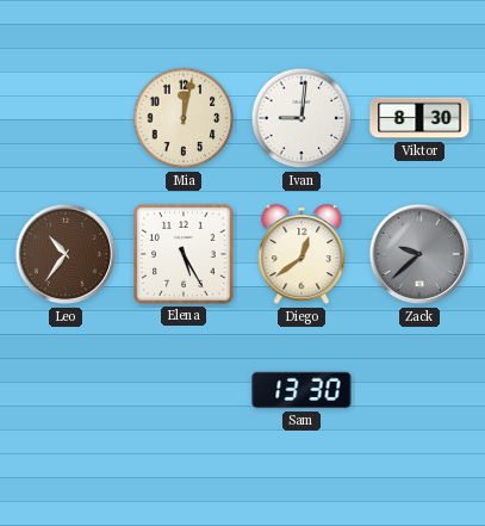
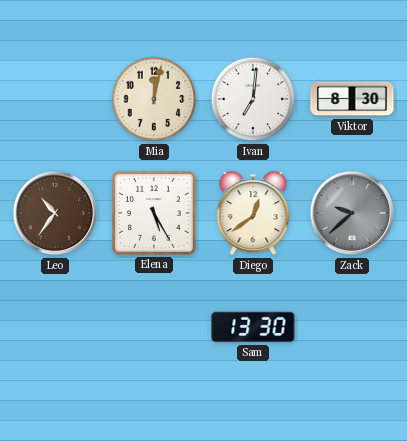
Ivan: 9:01 -> 7:01 (253, 99)
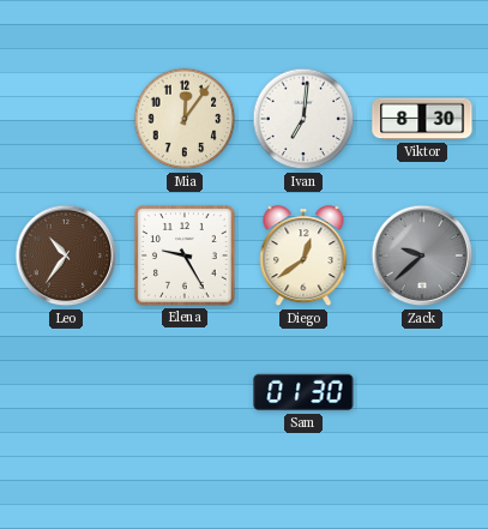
Mia: 12:02 -> 12:06 (185, 119)
Elena: 5:25 -> 9:25 (185, 256)
Sam: 13:30 -> 01:30 (303, 392)
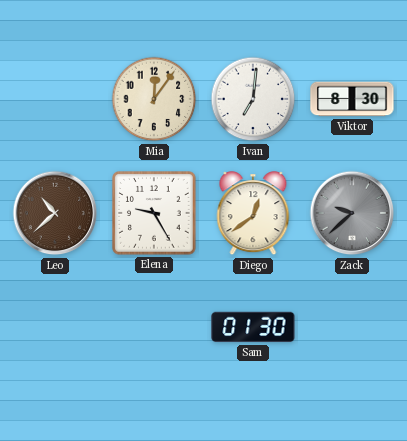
Leo: 10:36 -> 10:38 (55, 213)
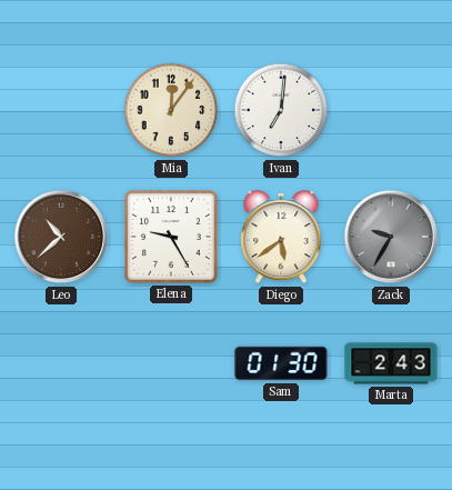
Viktor: 8:30 -> none (352, 99)
Diego: 12:39 -> 5:39 (281, 238)
Zack: 9:38 -> 9:35 (391, 237)
Marta: none -> 2:43 (391, 363)
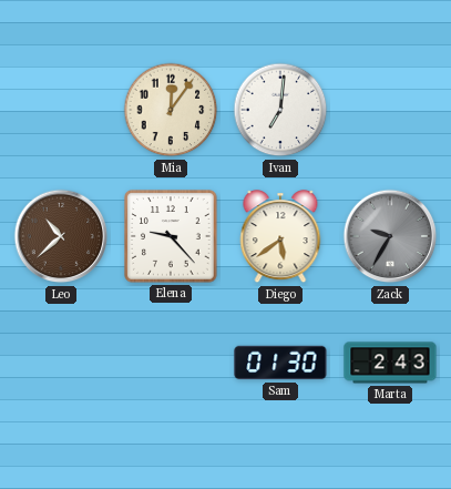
Elena: 9:25 -> 9:23 (171, 236)
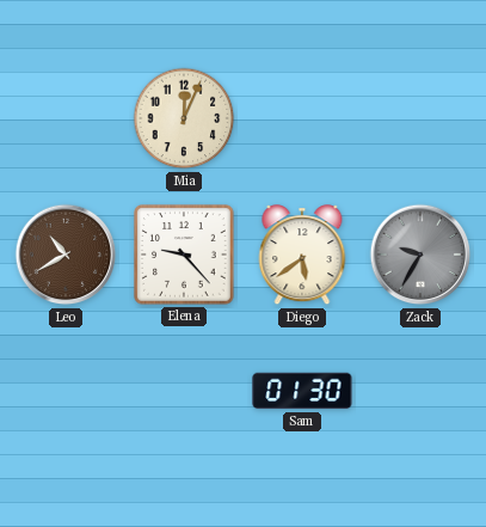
Mia: 12:06 -> 12:04 (184, 118)
Ivan: 7:01 -> none (280, 110)
Leo: 10:38 -> 10:40 (66, 255)
Marta: 2:43 -> none (390, 363)
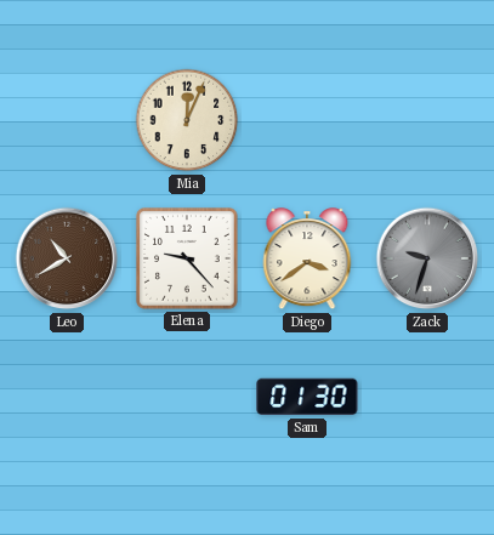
Diego: 5:39 -> 3:39 (307, 260)
Zack: 9:35 -> 9:33 (427, 258)
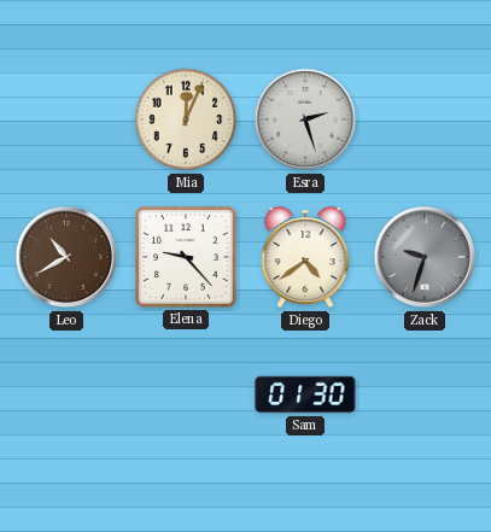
Esra: none -> 2:27 (305, 119)
Diego: 3:39 -> 4:39 (305, 258)
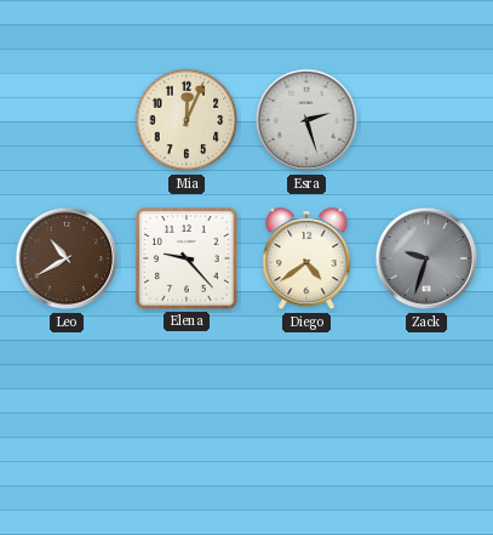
Sam: 01:30 -> none (305, 394)
